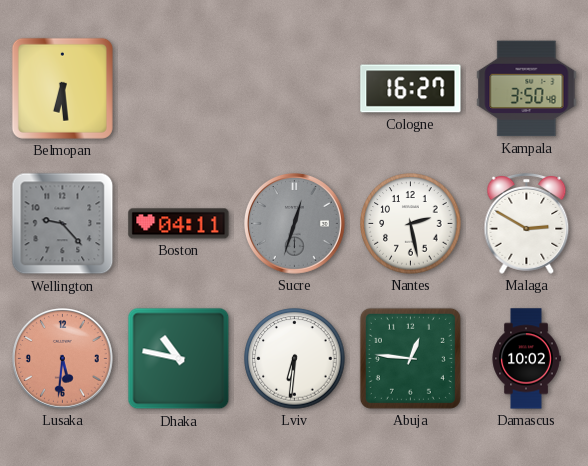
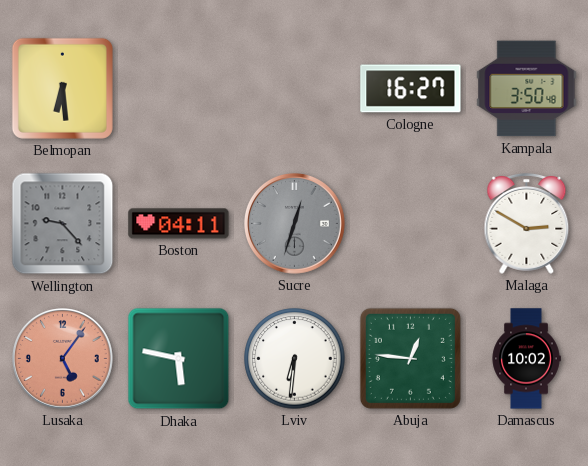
Nantes: 2:28 -> none (411, 224)
Lusaka: 5:31 -> 5:06 (63, 359)
Dhaka: 10:47 -> 5:47 (179, 359)
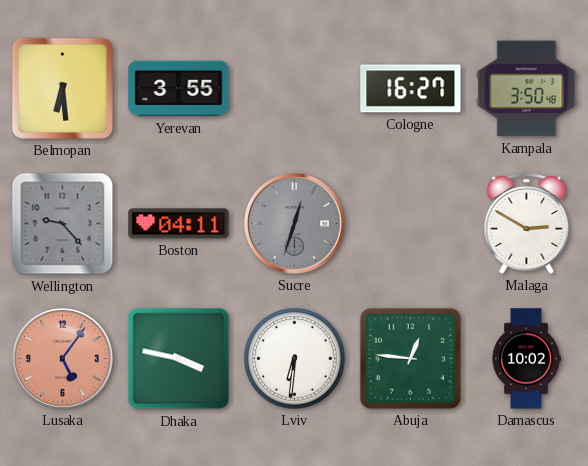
Yerevan: none -> 3:55 (179, 89)
Dhaka: 5:47 -> 3:47 (179, 359)
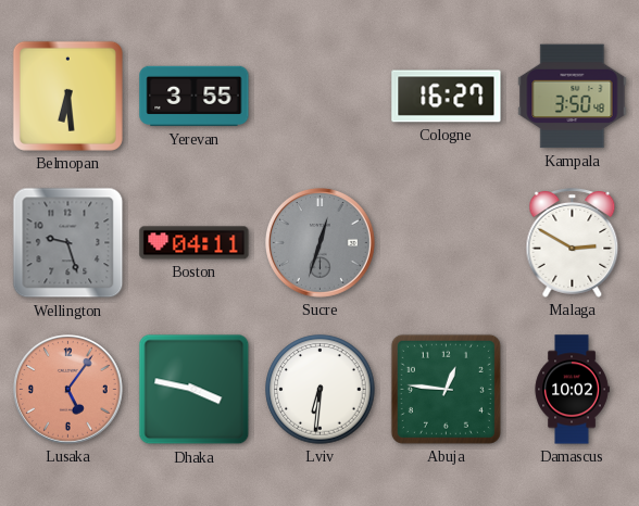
Wellington: 9:23 -> 9:27 (68, 243)
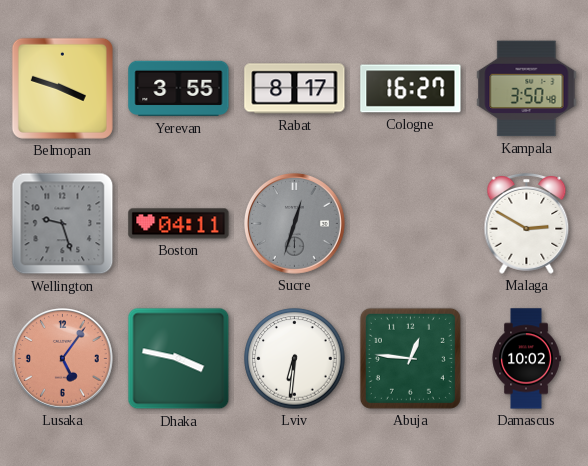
Belmopan: 6:29 -> 3:48 (62, 88)
Rabat: none -> 8:17 (295, 89)
